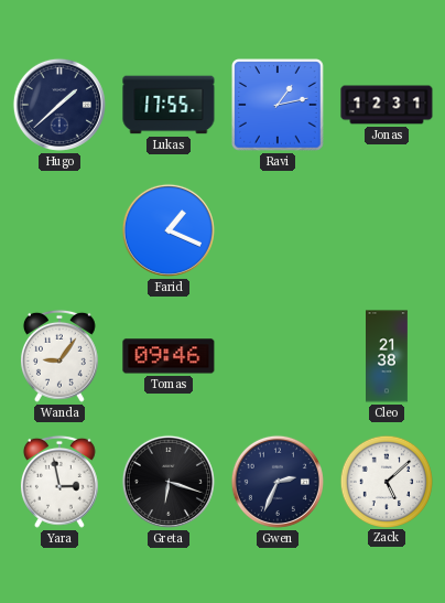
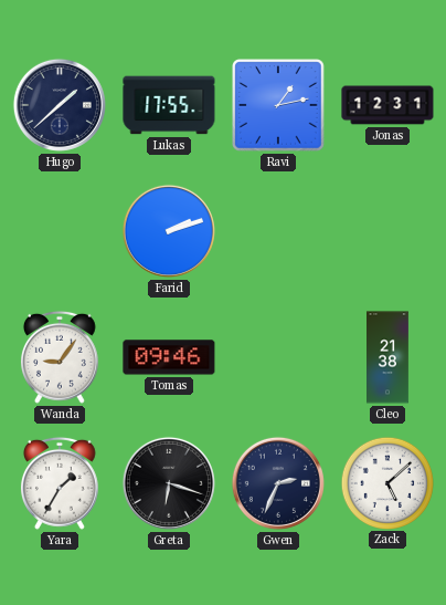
Farid: 1:19 -> 2:12 (169, 231)
Yara: 2:58 -> 1:35 (60, 483)
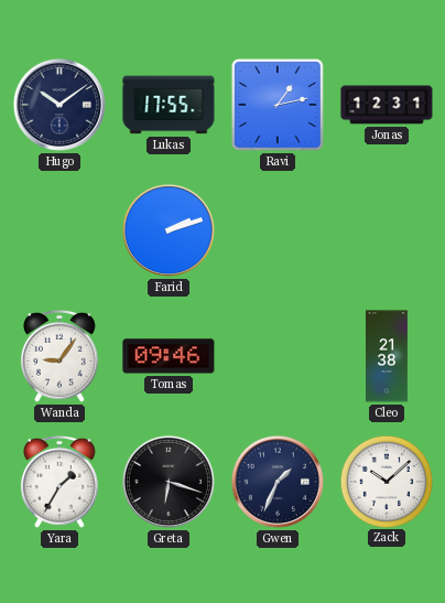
Hugo: 1:38 -> 10:09 (59, 105)
Gwen: 2:34 -> 1:34 (278, 482)
Zack: 5:08 -> 10:08 (386, 481)
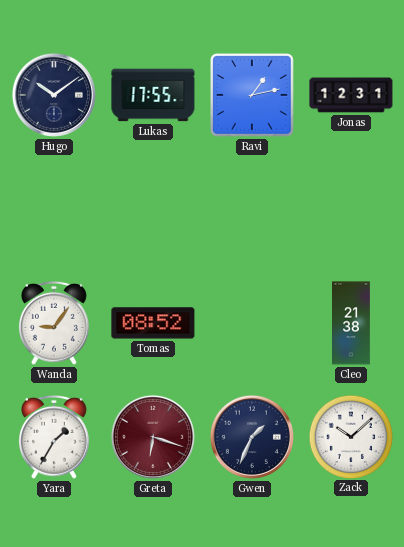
Farid: 2:12 -> none (169, 230)
Tomas: 09:46 -> 08:52 (153, 323)
Greta dial: black -> burgundy (153, 437)
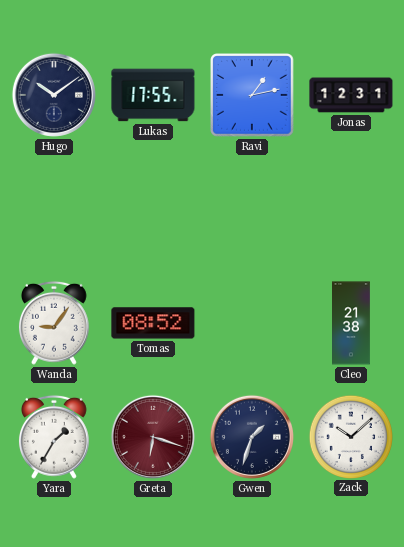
Gwen: 1:34 -> 1:33 (252, 437)
